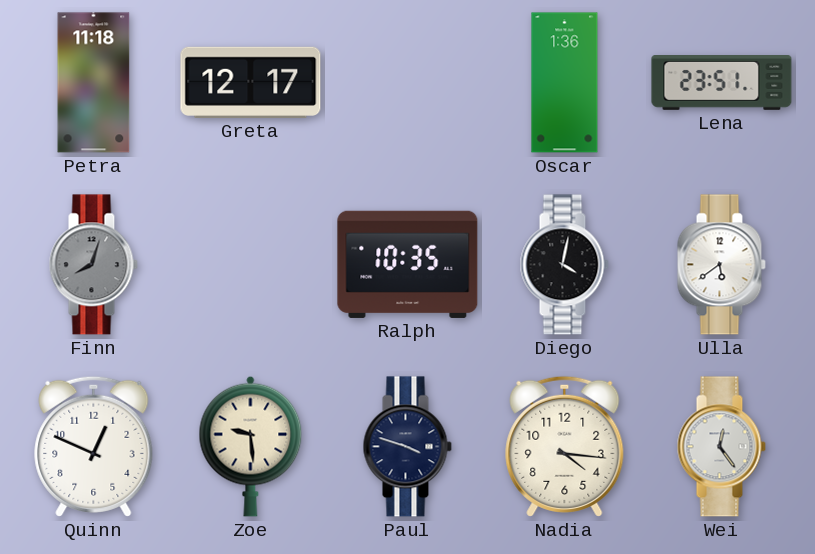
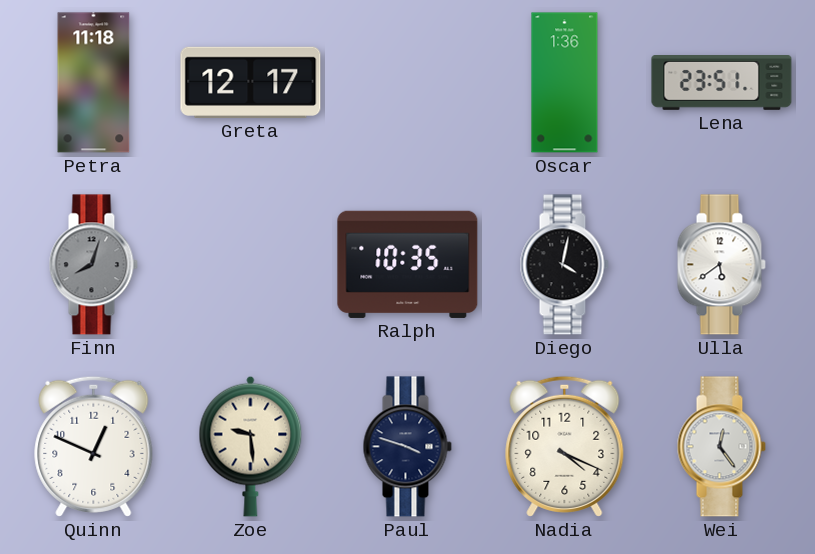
Nadia: 4:16 -> 4:19 (565, 446)
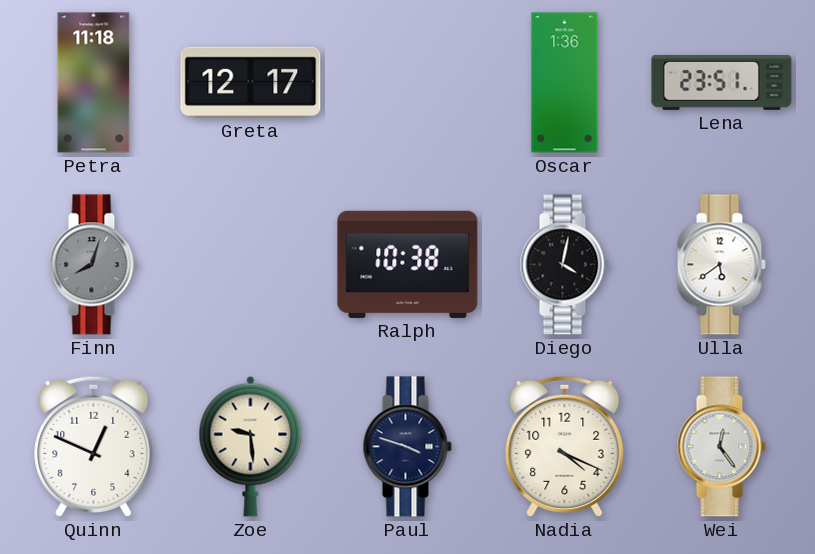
Ralph: 10:35 -> 10:38 (408, 264)
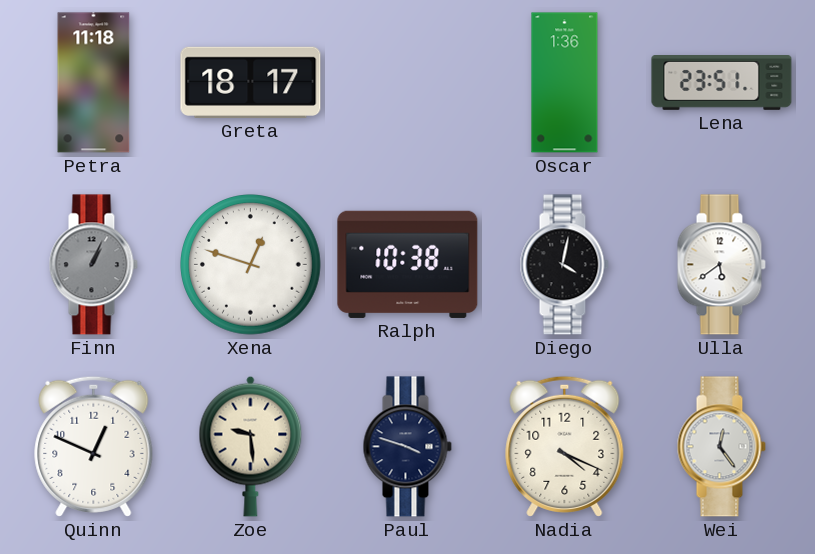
Greta: 12:17 -> 18:17 (251, 82)
Finn: 8:03 -> 1:04 (93, 265)
Xena: none -> 12:48 (251, 265)
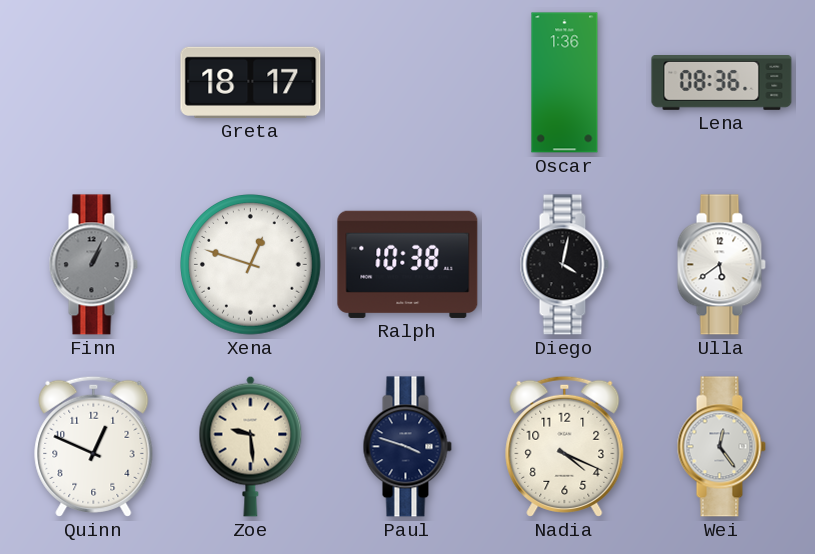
Petra: 11:18 -> none (94, 83)
Lena: 23:51 -> 08:36 (722, 83)
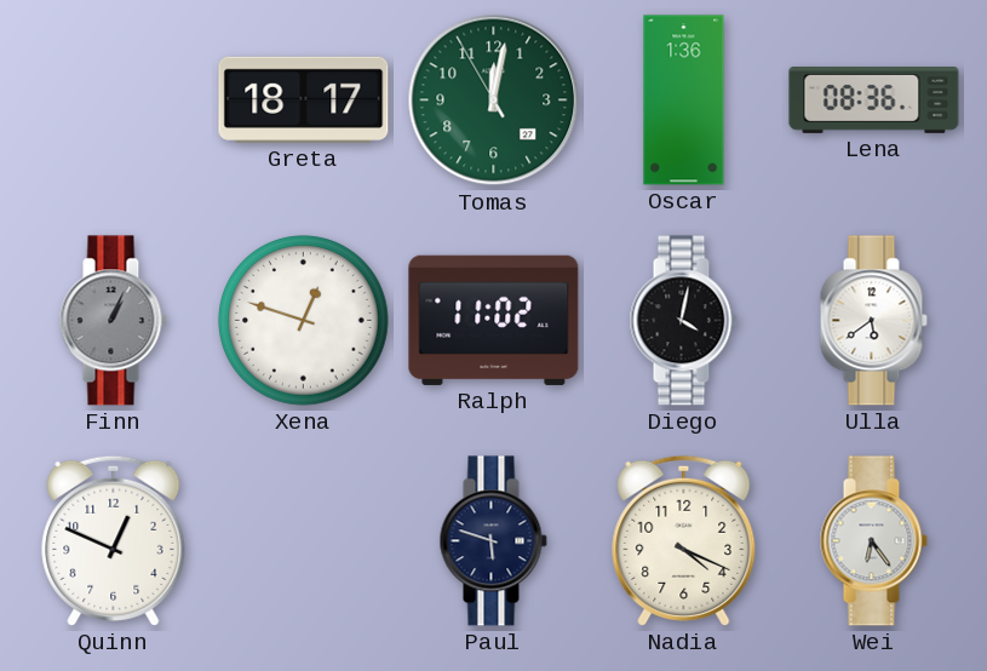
Tomas: none -> 12:01 (494, 101)
Ralph: 10:38 -> 11:02 (494, 320)
Zoe: 9:29 -> none (251, 446)
Paul: 3:48 -> 5:48 (493, 541)
Wei: 12:24 -> 6:24 (873, 541)
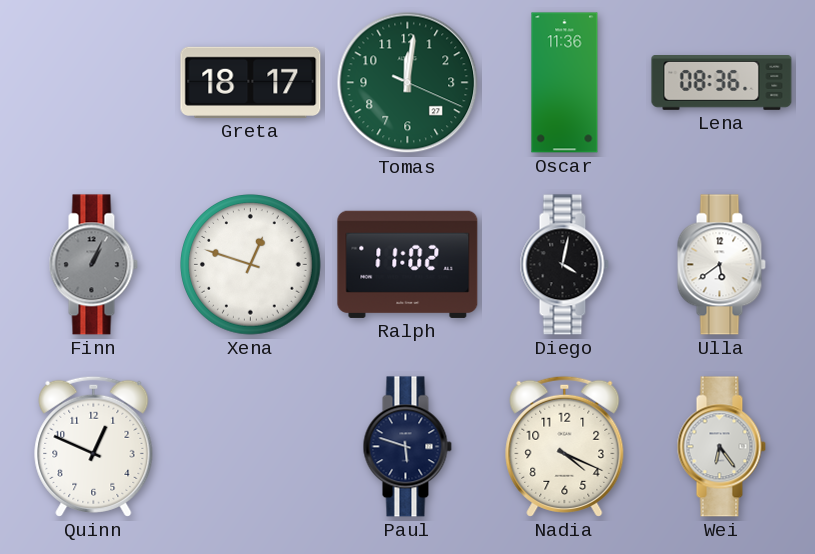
Tomas: 12:01:55 -> 12:01:19 (408, 83)
Oscar: 1:36 -> 11:36 (565, 83)
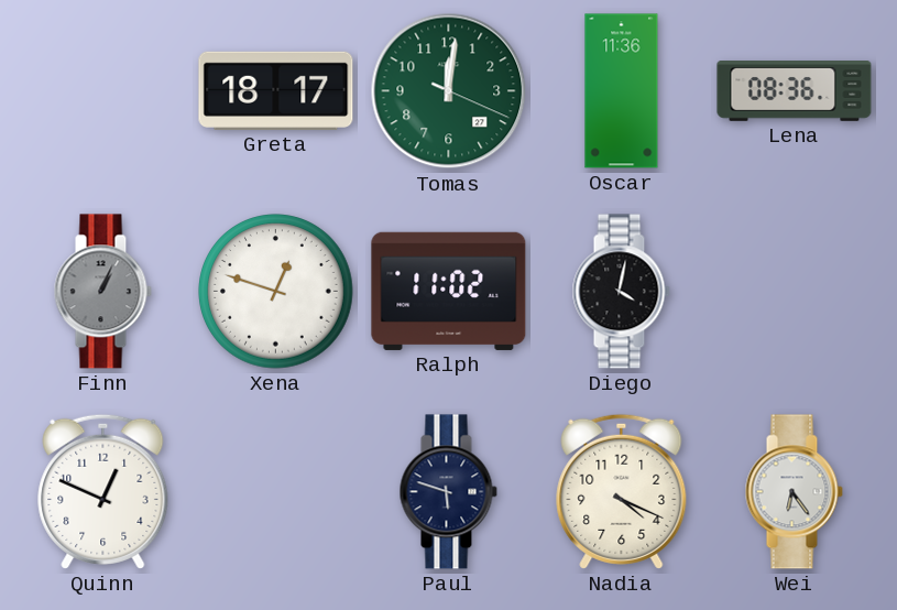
Ulla: 5:39 -> none (721, 265)
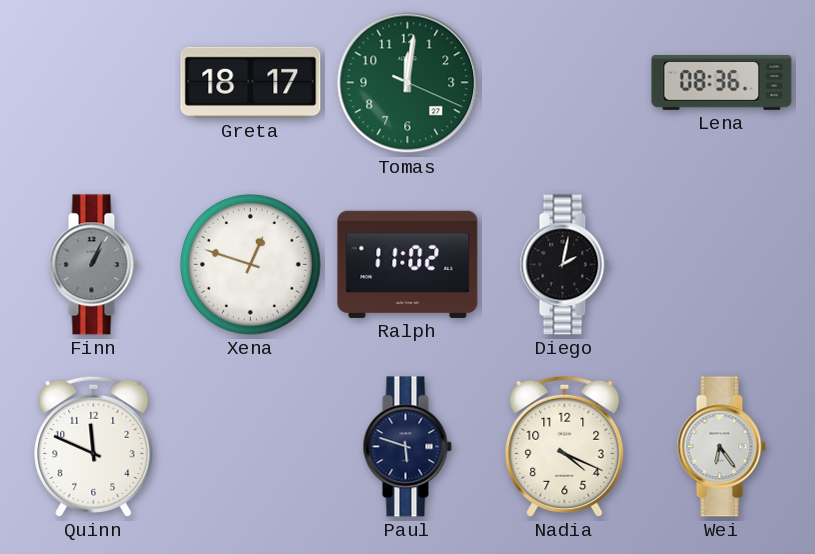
Oscar: 11:36 -> none (622, 91)
Diego: 4:02 -> 2:02 (564, 265)
Quinn: 12:49 -> 11:49 (94, 446)
